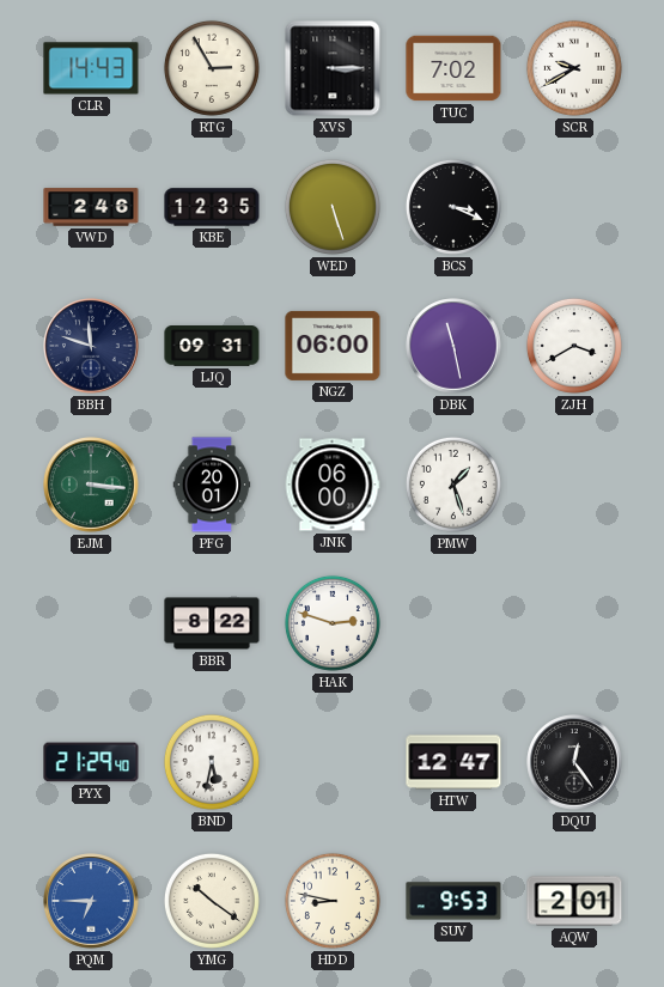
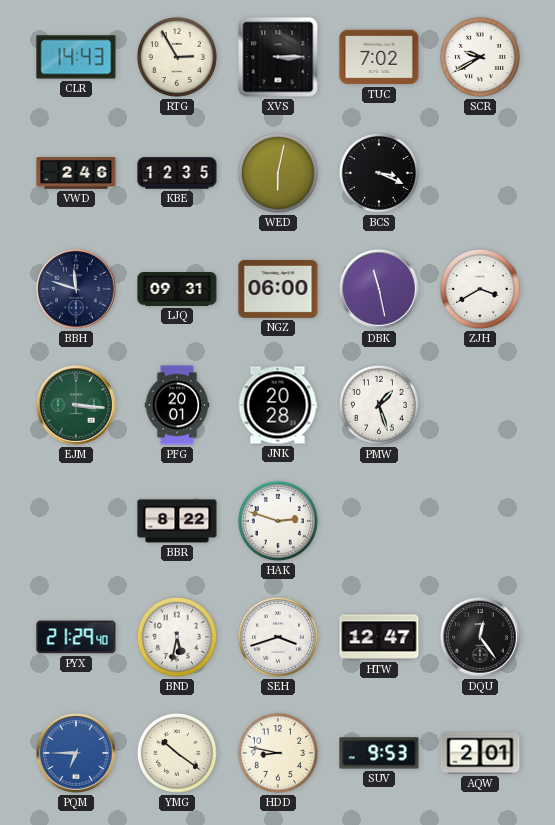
WED: 5:27 -> 6:02 (278, 173)
JNK: 06:00 -> 20:28 (278, 405)
SEH: none -> 3:42 (278, 637)
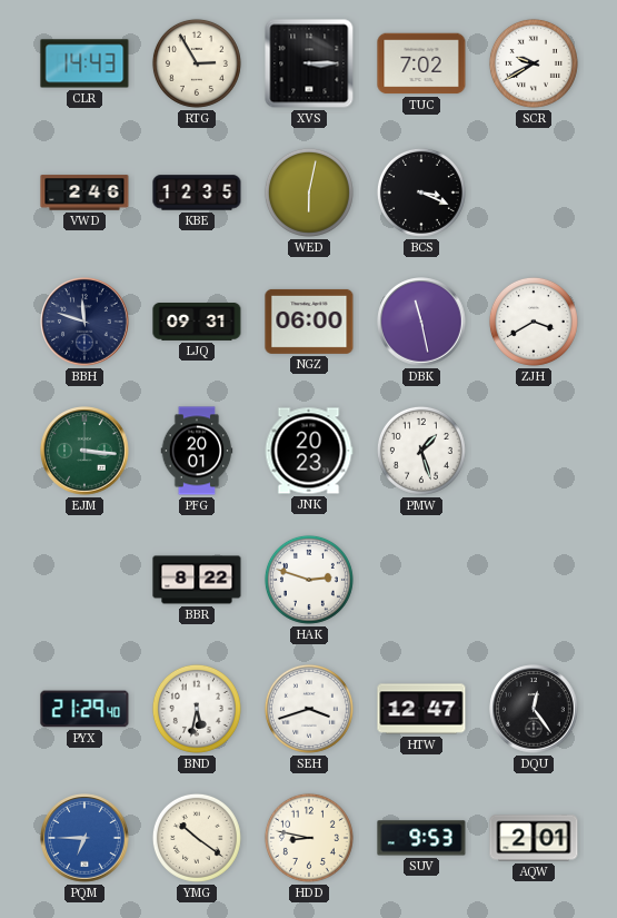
JNK: 20:28 -> 20:23 (309, 451)
